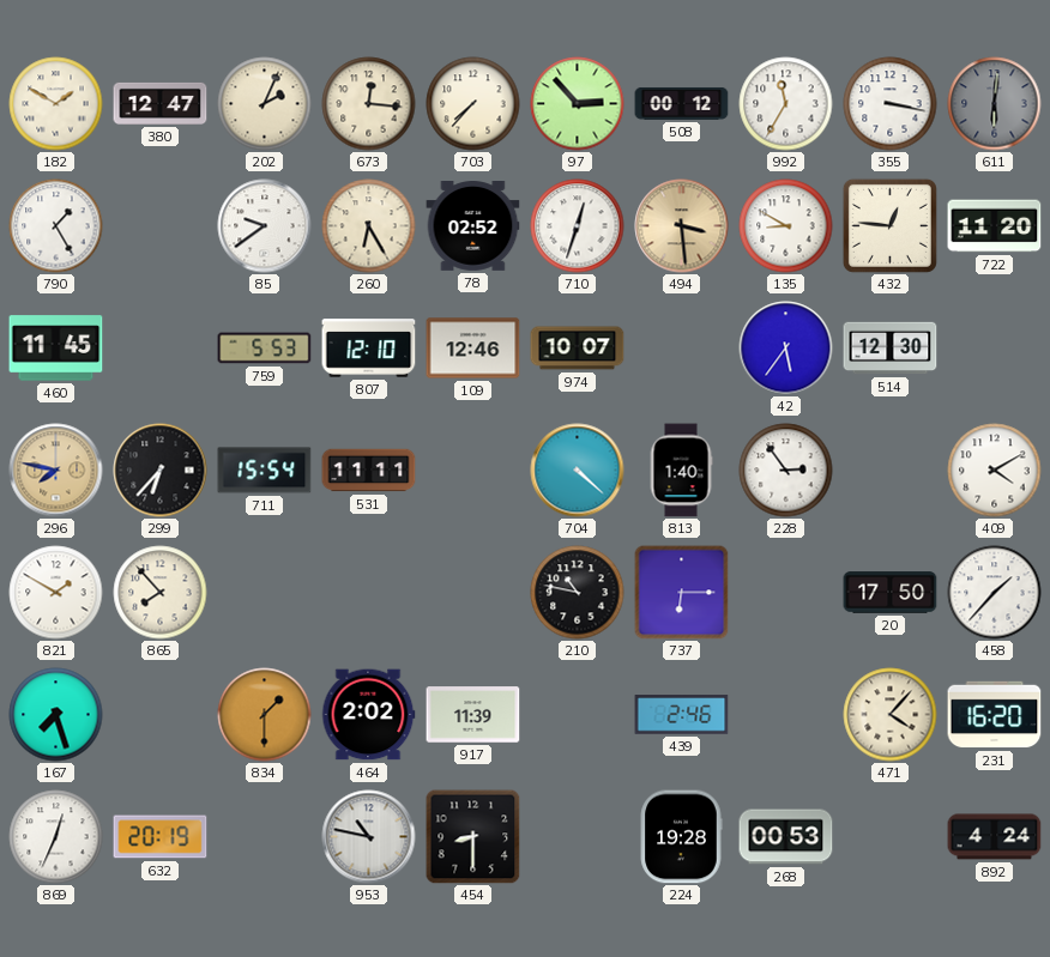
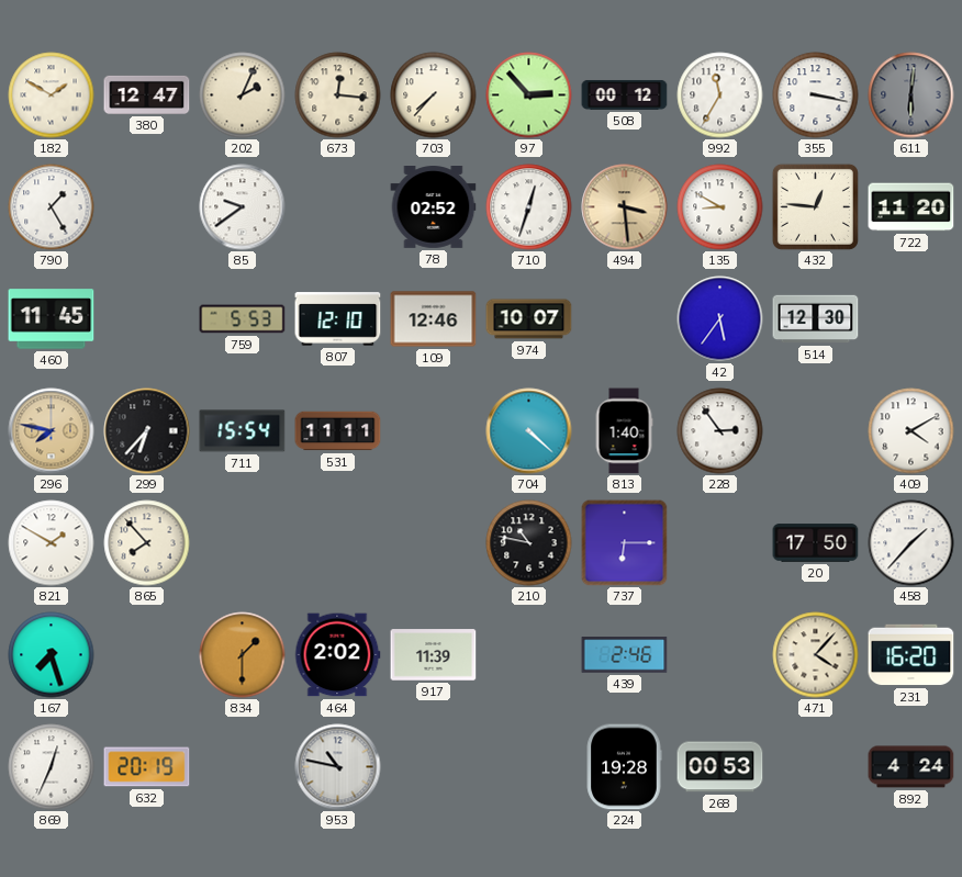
260: 6:25 -> none (369, 226)
454: 8:30 -> none (473, 837)
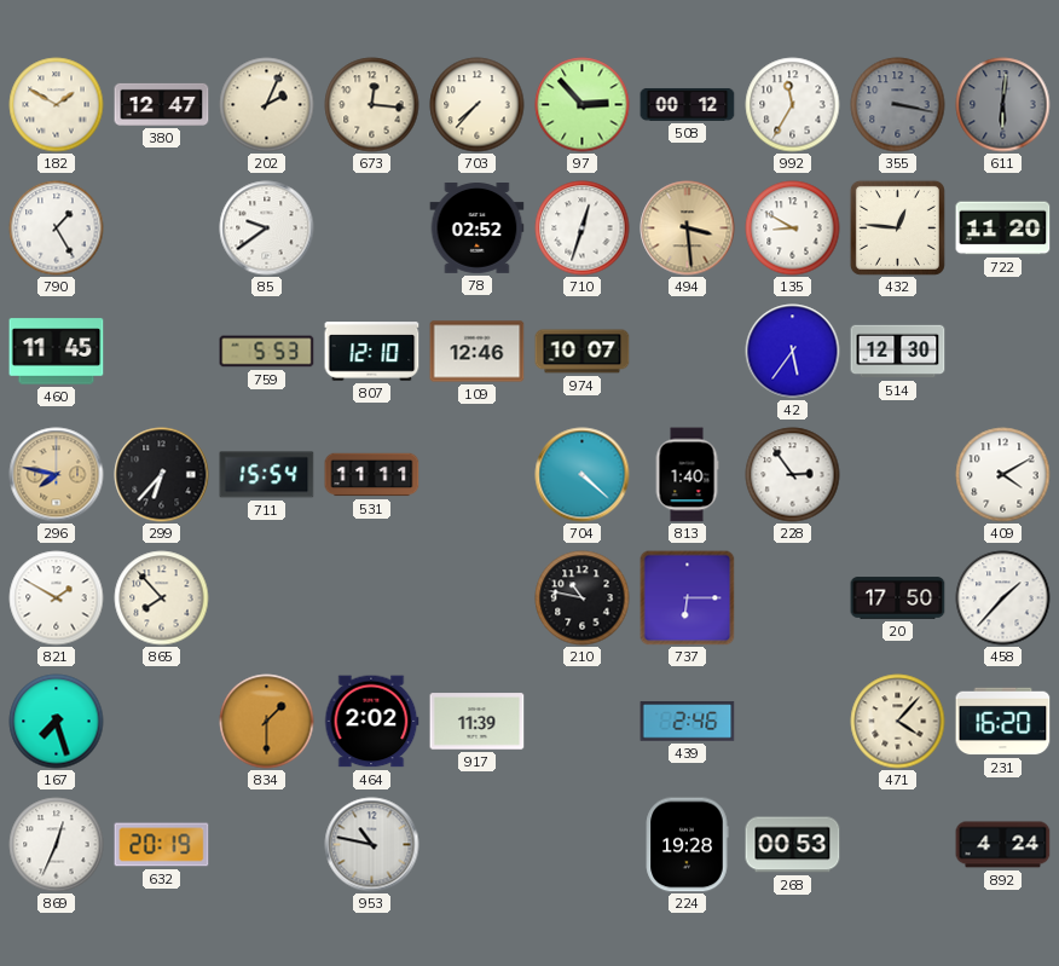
355 dial: white -> grey (898, 105)
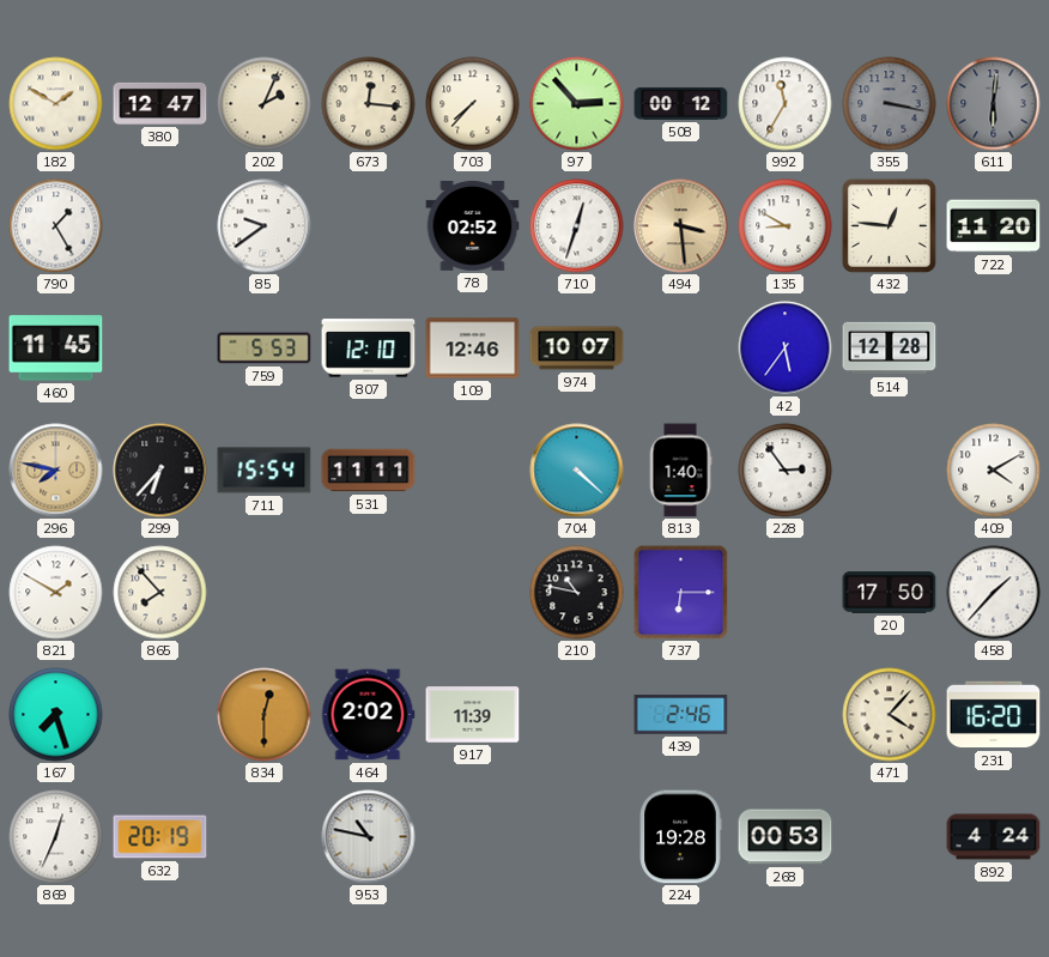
514: 12:30 -> 12:28 (890, 349)
834: 1:30 -> 12:30 (265, 715)
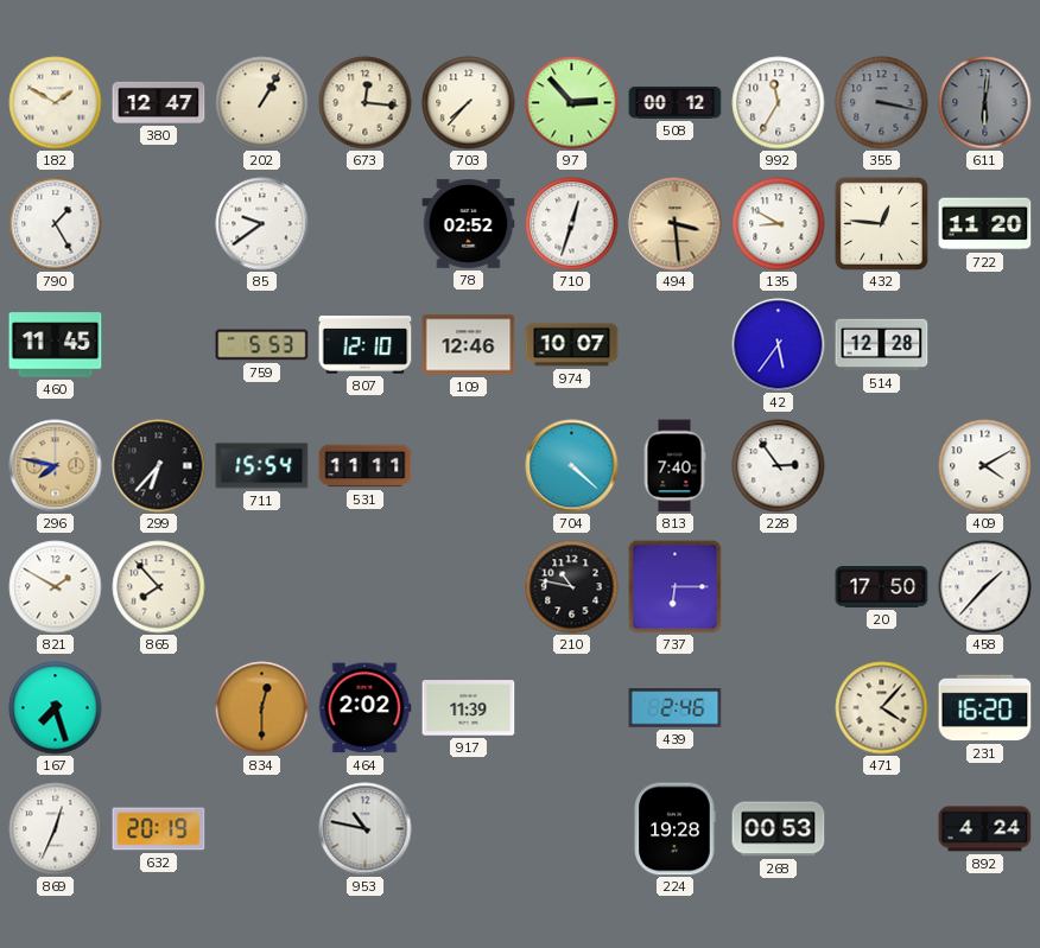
202: 2:04 -> 1:05 (262, 103)
813: 1:40 -> 7:40 (674, 466)
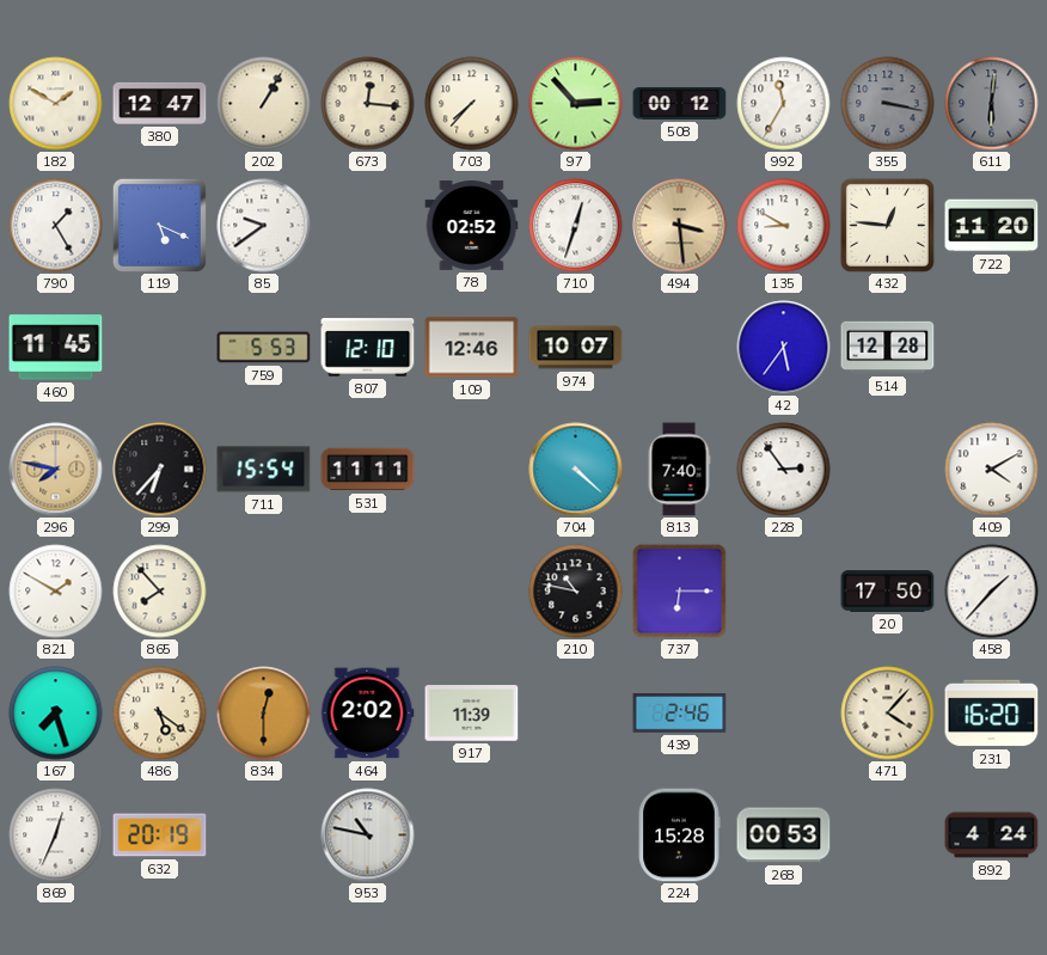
119: none -> 5:19 (159, 225)
486: none -> 5:21 (160, 714)
224: 19:28 -> 15:28 (679, 835)
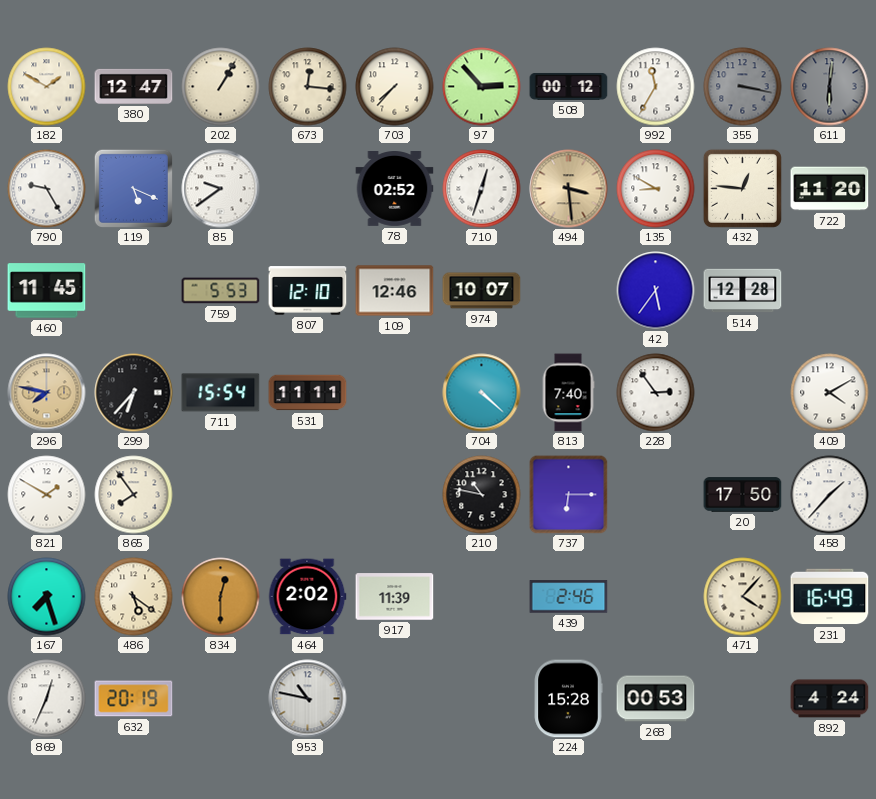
790: 1:25 -> 9:25 (47, 189)
865: 7:53 -> 7:54 (134, 495)
231: 16:20 -> 16:49 (830, 597)
